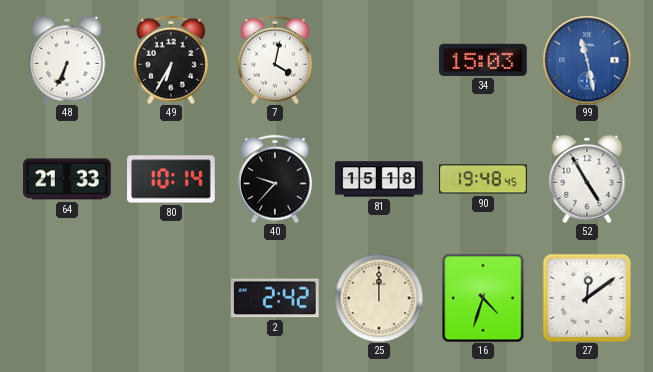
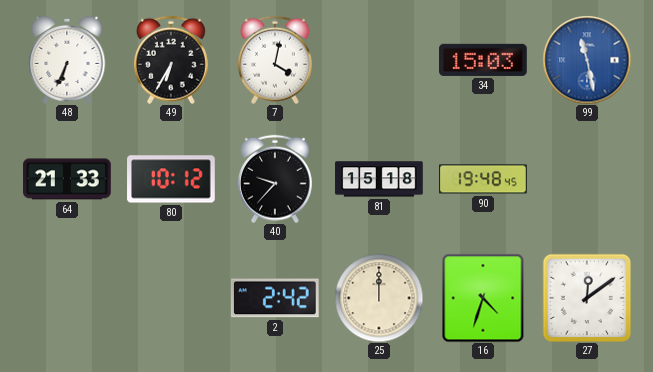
80: 10:14 -> 10:12 (171, 179)
52: 4:55 -> none (587, 179)
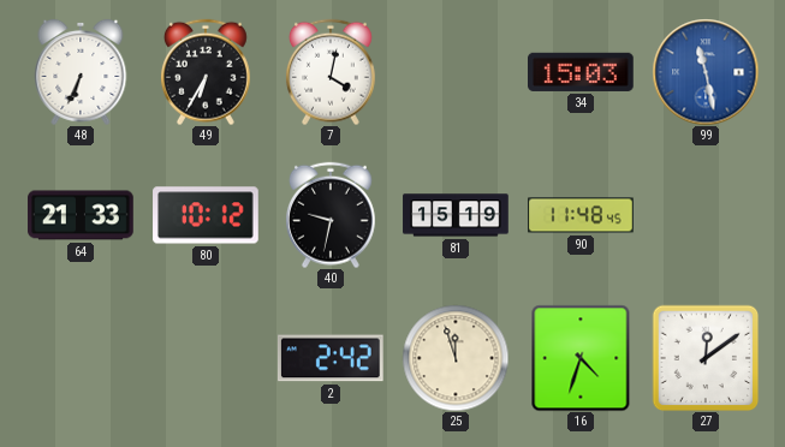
40: 9:37 -> 9:32 (331, 215)
81: 15:18 -> 15:19 (456, 215)
90: 19:48 -> 11:48 (581, 215)
25: 12:00 -> 11:57 (456, 358)
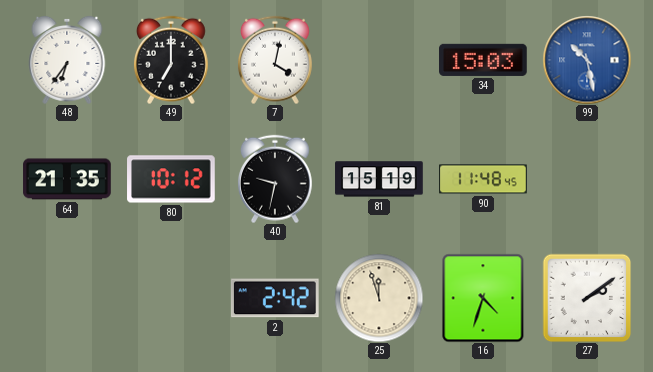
48: 6:34 -> 6:36 (67, 60)
49: 6:35 -> 7:00 (171, 60)
99: 11:28 -> 10:28 (587, 60)
64: 21:33 -> 21:35 (67, 179)
27: 12:09 -> 2:09 (587, 298)
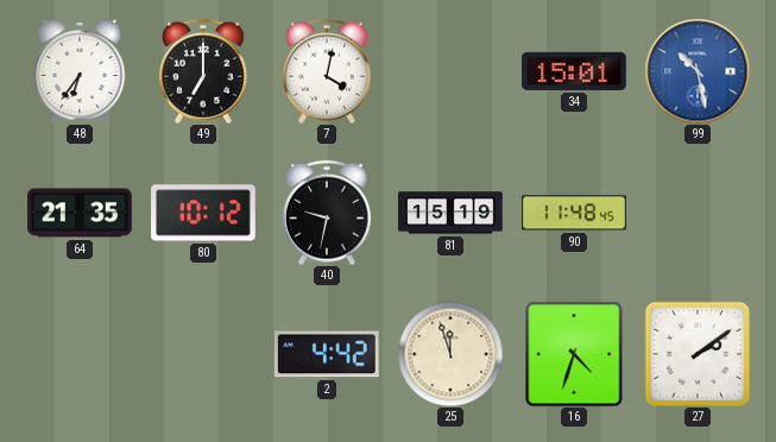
34: 15:03 -> 15:01 (575, 71)
2: 2:42 -> 4:42 (327, 354)
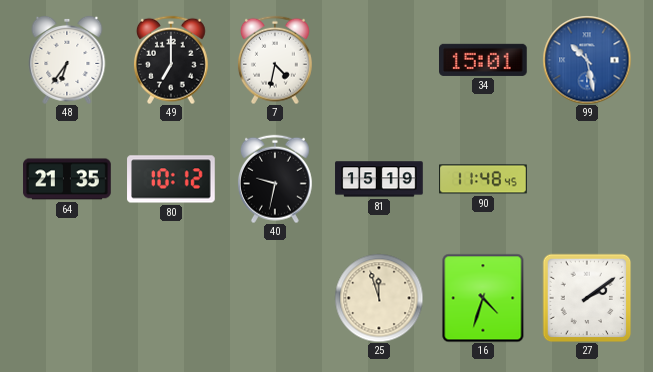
7: 4:02 -> 4:32 (275, 60)
2: 4:42 -> none (327, 354)
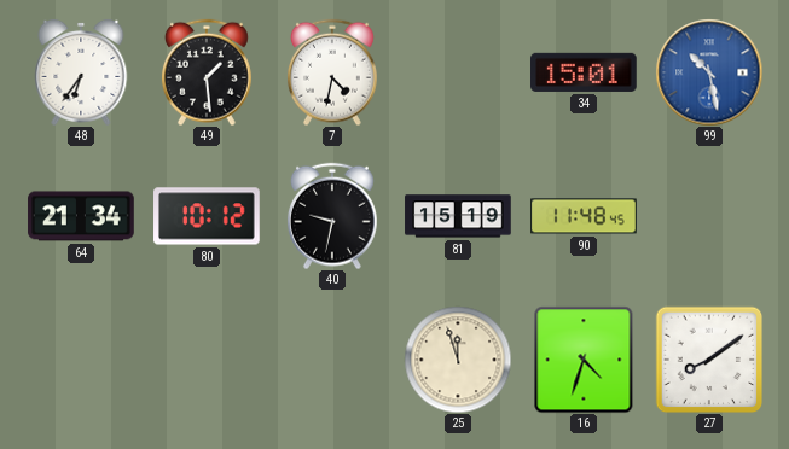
49: 7:00 -> 1:29 (207, 72)
64: 21:35 -> 21:34 (81, 216)
27: 2:09 -> 8:09 (709, 360)
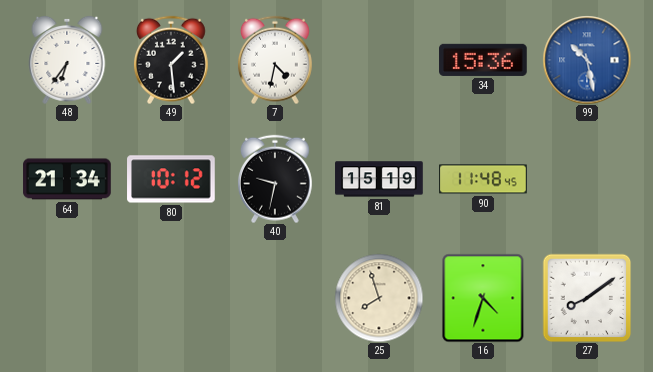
34: 15:01 -> 15:36 (484, 60)
25: 11:57 -> 7:57 (379, 298)
